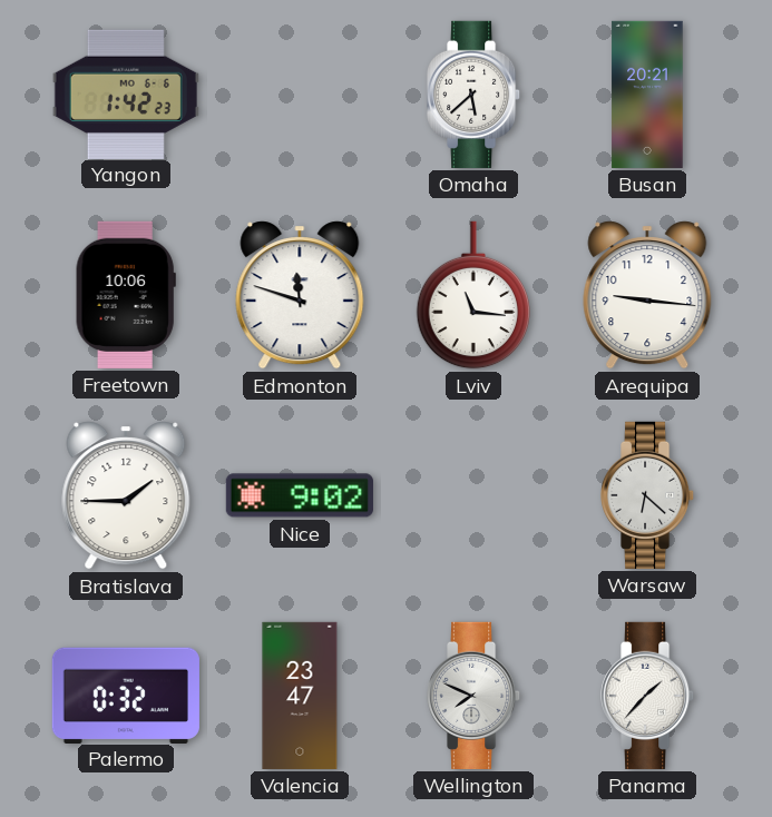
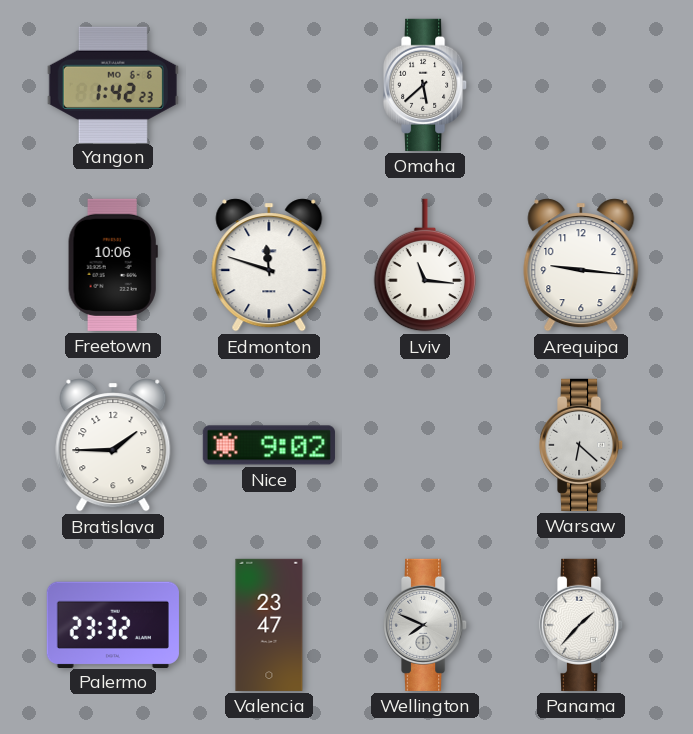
Busan: 20:21 -> none (647, 95)
Palermo: 0:32 -> 23:32 (113, 624)
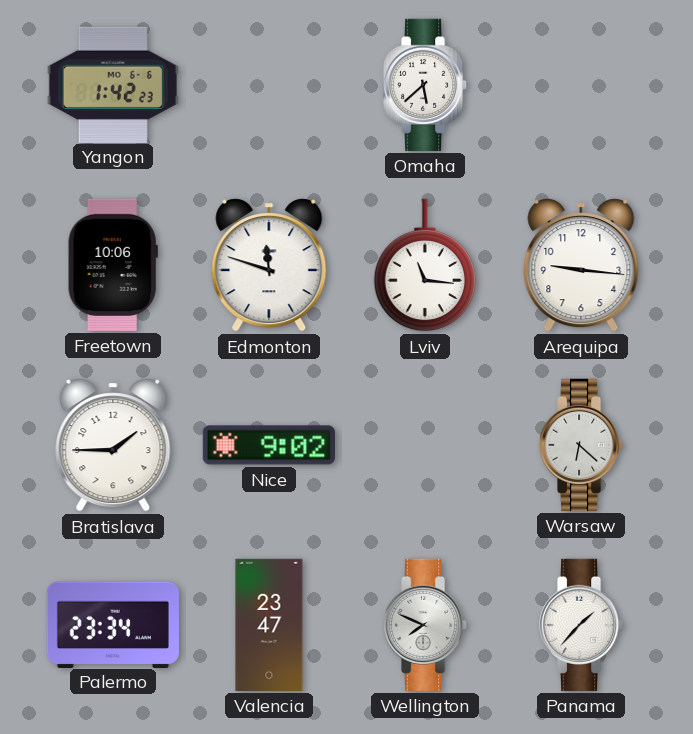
Palermo: 23:32 -> 23:34 (113, 624)
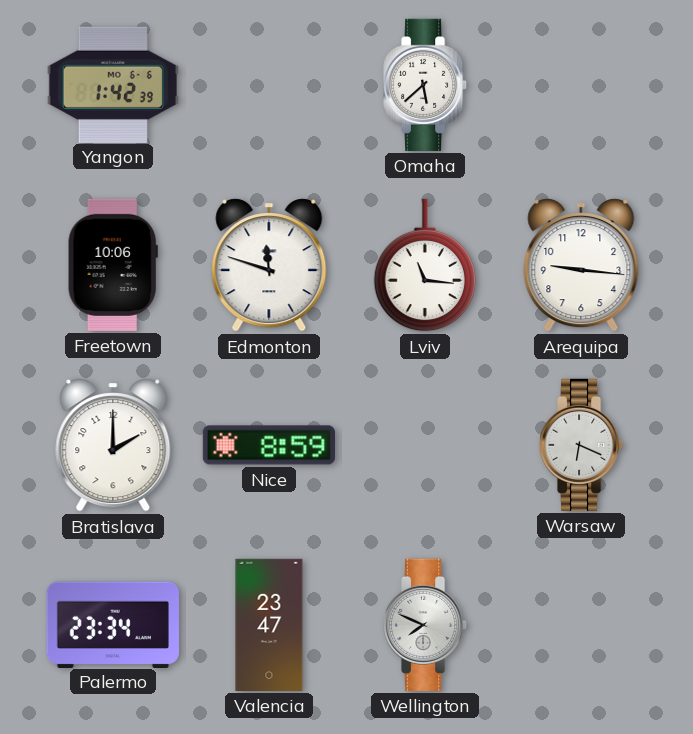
Yangon: 1:42:23 -> 1:42:39 (113, 84)
Bratislava: 1:45 -> 2:00 (113, 445)
Nice: 9:02 -> 8:59 (269, 445)
Warsaw: 6:22 -> 6:19 (582, 445)
Panama: 1:37 -> none (582, 625)
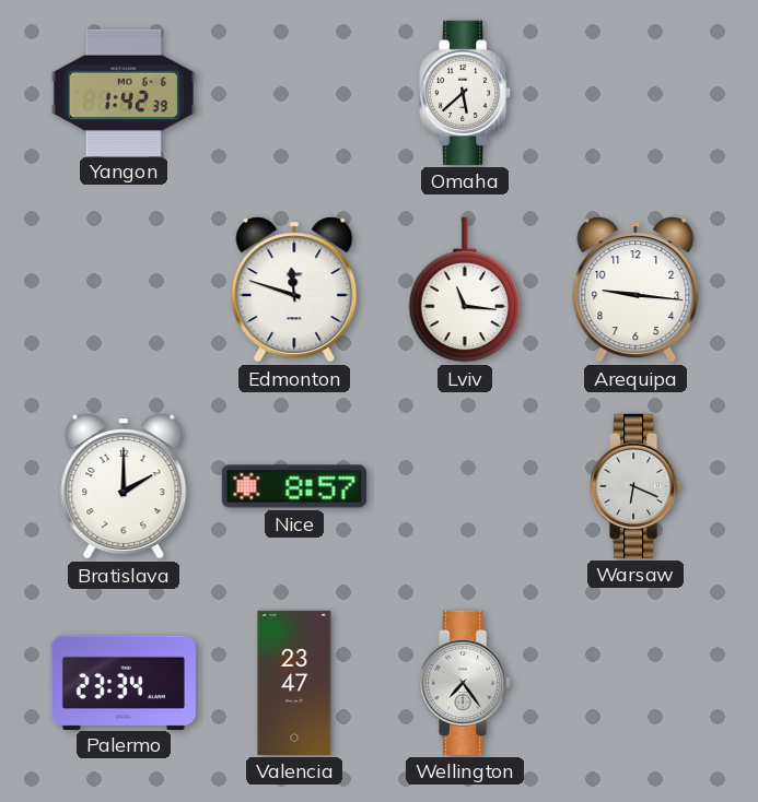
Freetown: 10:06 -> none (113, 265)
Nice: 8:59 -> 8:57 (294, 486)
Wellington: 7:49 -> 7:24 (466, 683)
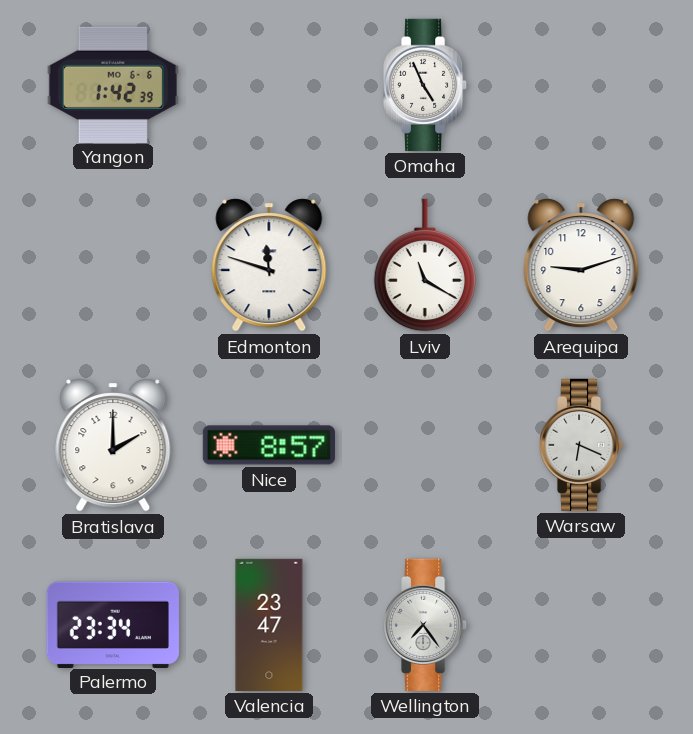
Omaha: 5:38 -> 4:56 (426, 85)
Lviv: 11:16 -> 11:20 (424, 265)
Arequipa: 9:16 -> 9:12 (581, 265)
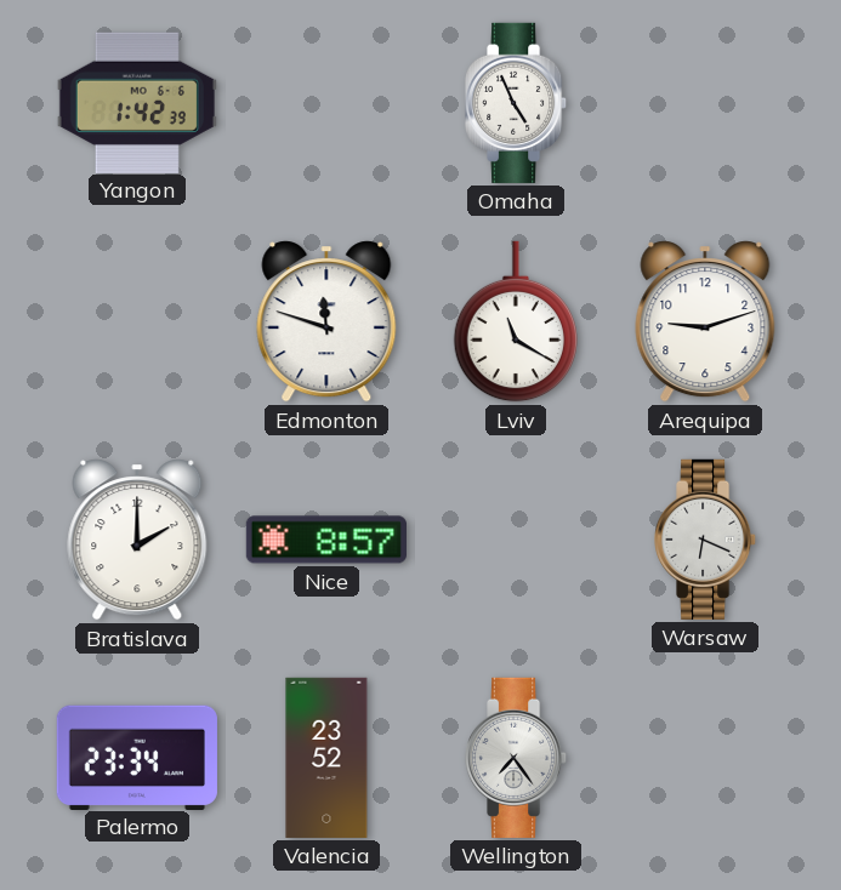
Valencia: 23:47 -> 23:52 (326, 758)
